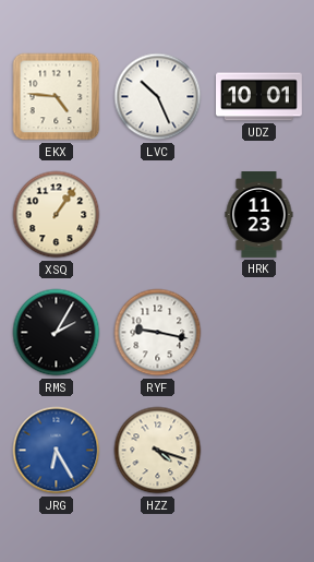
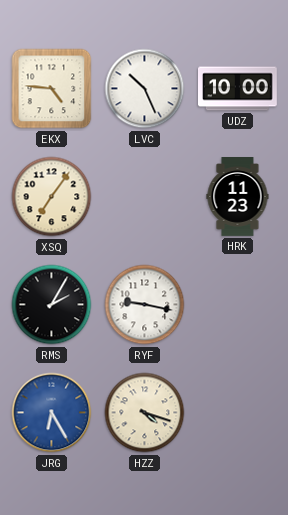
UDZ: 10:01 -> 10:00 (238, 89)
XSQ: 1:06 -> 7:06 (52, 197)
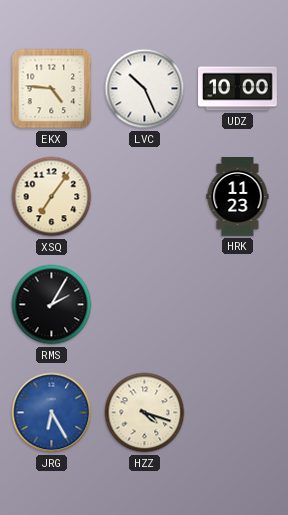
RYF: 9:17 -> none (145, 305)
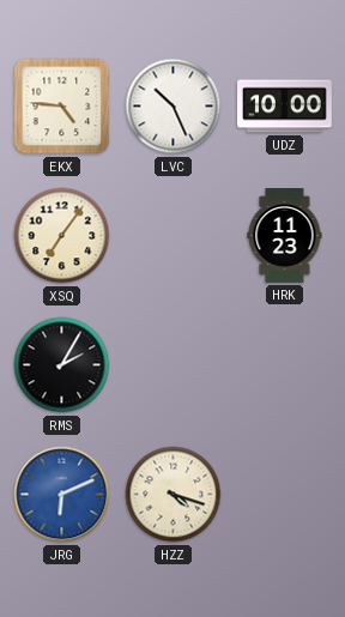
JRG: 6:25 -> 6:11 (62, 495)
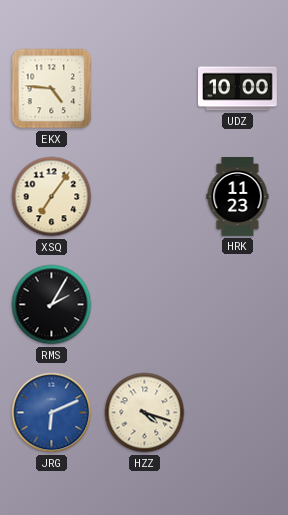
LVC: 10:26 -> none (174, 107)
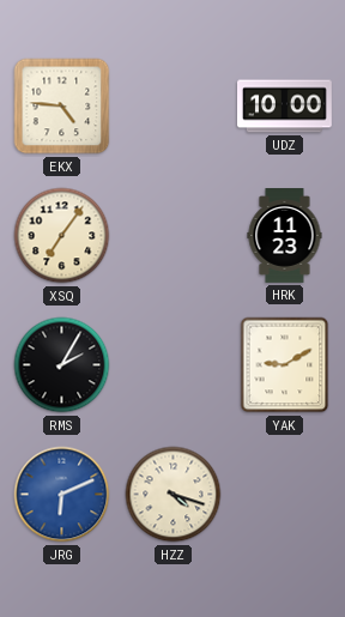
YAK: none -> 9:10 (285, 365)
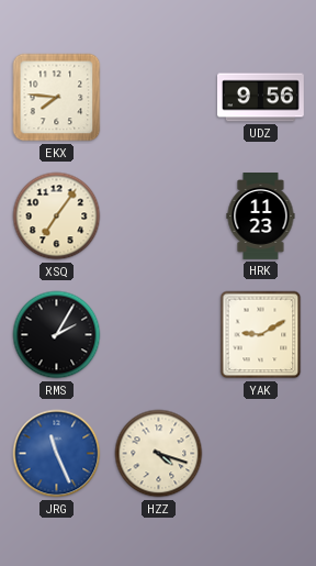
EKX: 4:46 -> 7:46 (57, 98)
UDZ: 10:00 -> 9:56 (261, 98)
JRG: 6:11 -> 11:26 (57, 454)
